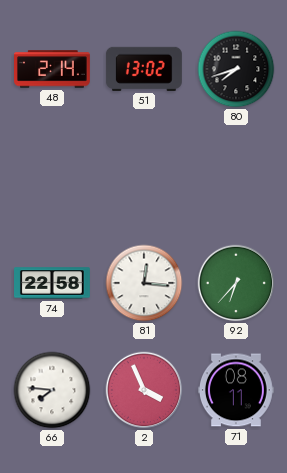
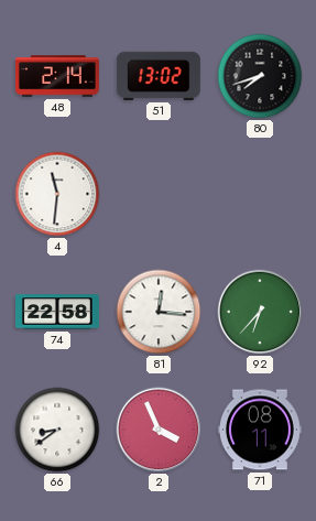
4: none -> 11:31 (57, 194)
66: 7:46 -> 8:39 (57, 430)
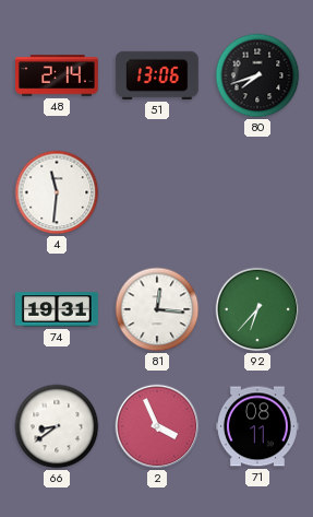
51: 13:02 -> 13:06 (157, 75)
74: 22:58 -> 19:31 (58, 309)
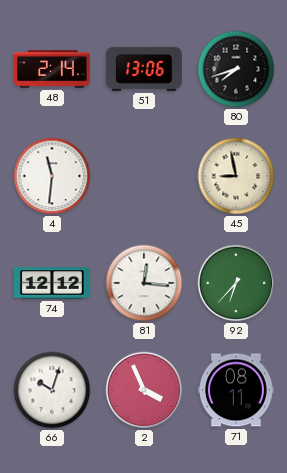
45: none -> 8:58 (236, 176)
74: 19:31 -> 12:12 (53, 283)
66: 8:39 -> 10:03 (52, 390)
